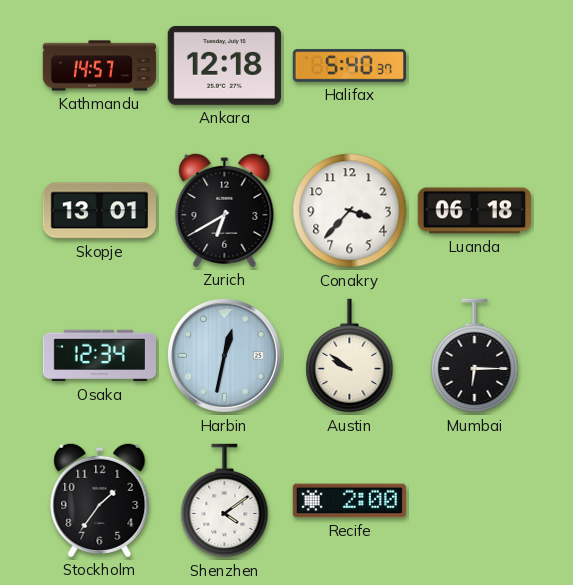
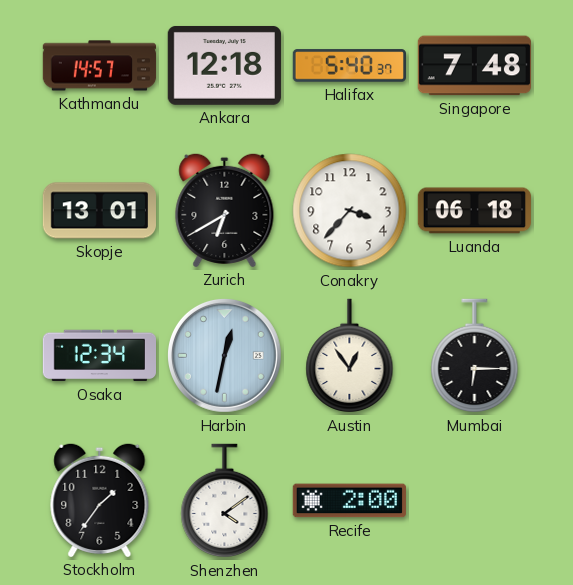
Singapore: none -> 7:48 (474, 66)
Austin: 9:51 -> 12:54 (350, 356)
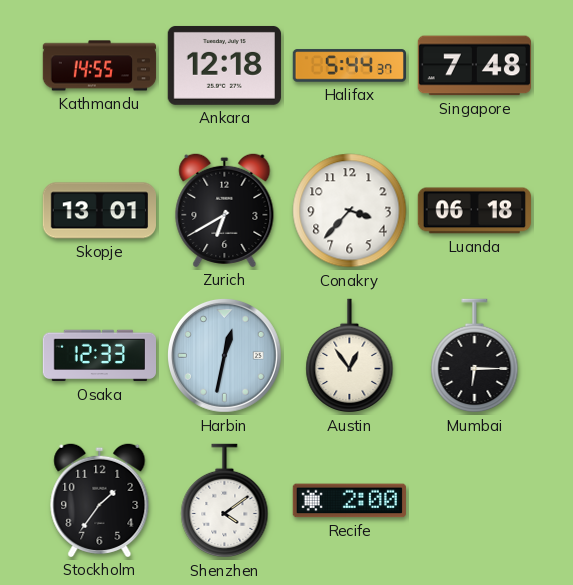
Kathmandu: 14:57 -> 14:55 (100, 66)
Halifax: 5:40 -> 5:44 (349, 66)
Osaka: 12:34 -> 12:33 (99, 356)
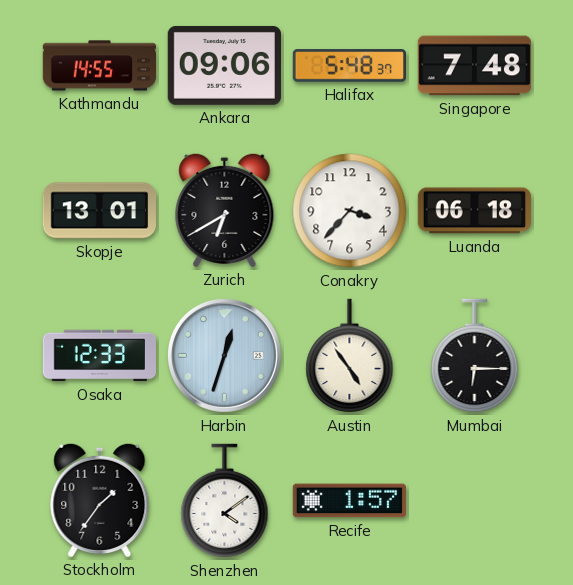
Ankara: 12:18 -> 09:06 (224, 65)
Halifax: 5:44 -> 5:48 (349, 66)
Harbin: 12:32 -> 12:33 (224, 355)
Austin: 12:54 -> 4:54 (350, 356)
Recife: 2:00 -> 1:57 (349, 501)
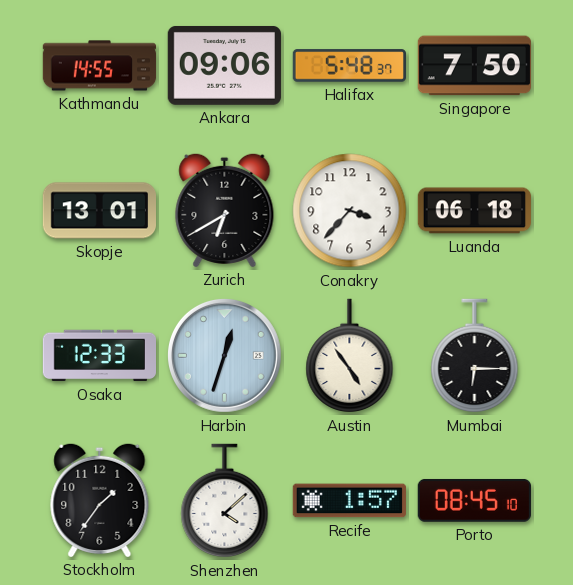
Singapore: 7:48 -> 7:50 (474, 66)
Shenzhen: 4:09 -> 4:08 (225, 501)
Porto: none -> 08:45 (474, 500)
